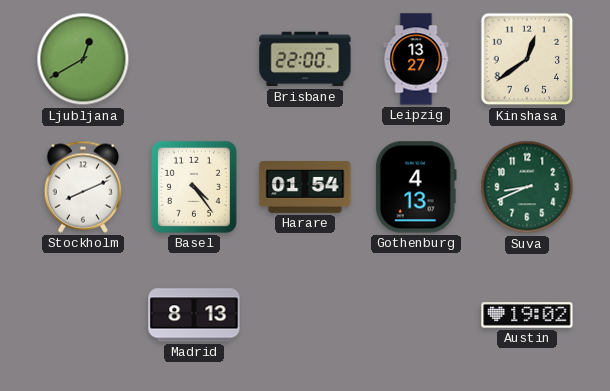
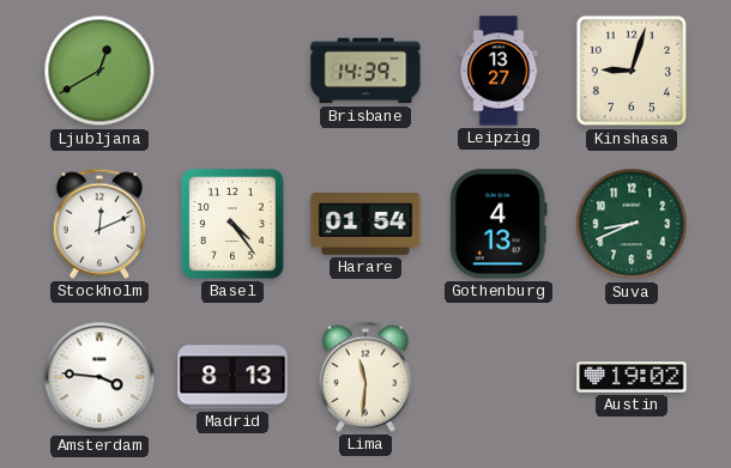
Brisbane: 22:00 -> 14:39 (365, 71)
Kinshasa: 12:39 -> 9:03 (632, 71)
Stockholm: 8:11 -> 12:11 (98, 224)
Amsterdam: none -> 3:46 (99, 377)
Lima: none -> 11:31 (364, 377)
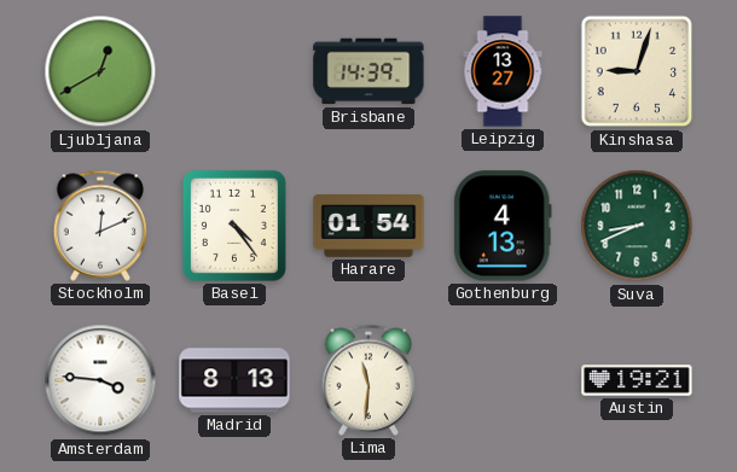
Austin: 19:02 -> 19:21 (637, 380)
